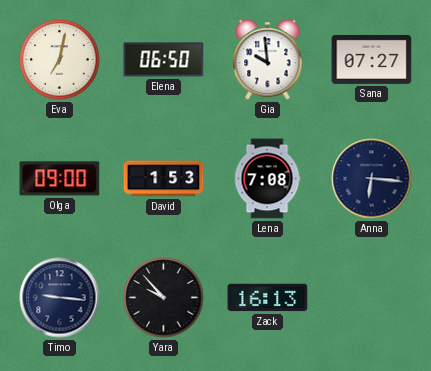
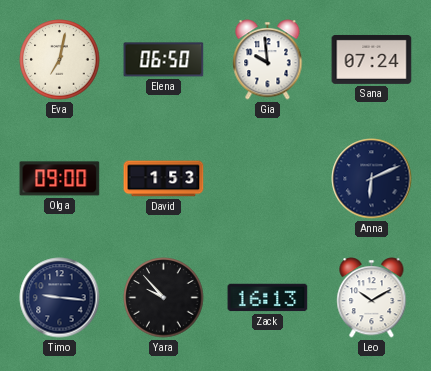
Sana: 07:27 -> 07:24 (372, 59)
Lena: 7:08 -> none (267, 179)
Anna: 6:16 -> 6:11 (372, 179)
Leo: none -> 10:10 (372, 298)
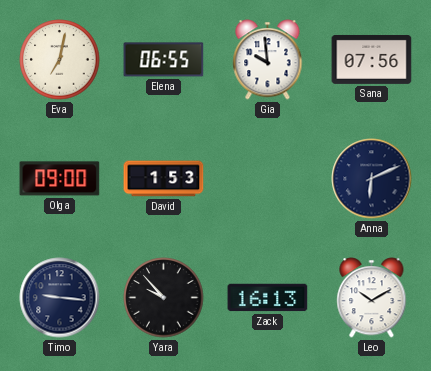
Elena: 06:50 -> 06:55 (164, 60)
Sana: 07:24 -> 07:56 (372, 59)
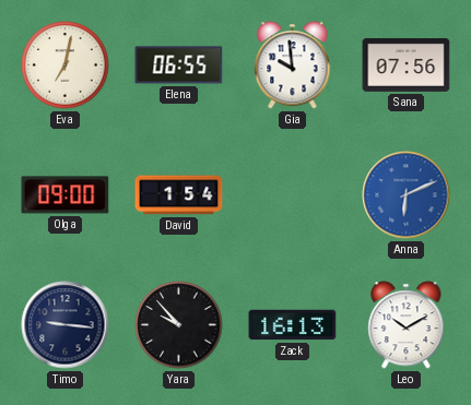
David: 1:53 -> 1:54 (179, 195)
Anna dial: navy -> blue (407, 195)
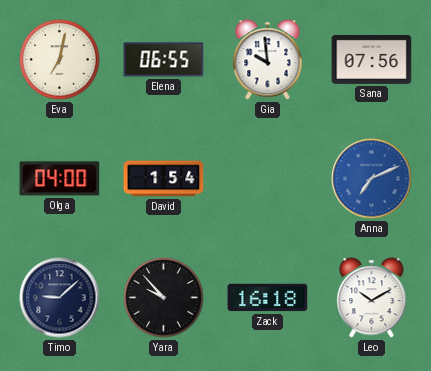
Olga: 09:00 -> 04:00 (60, 179)
Anna: 6:11 -> 7:11 (372, 179)
Timo: 9:16 -> 9:08 (60, 298)
Zack: 16:13 -> 16:18 (268, 298)
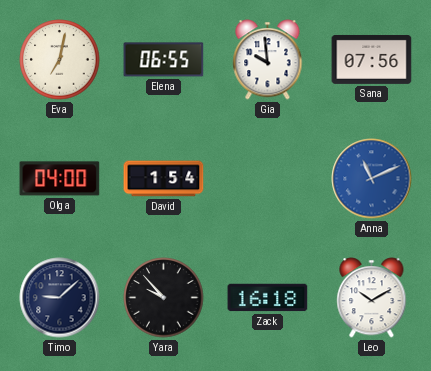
Anna: 7:11 -> 11:11 (372, 179)
